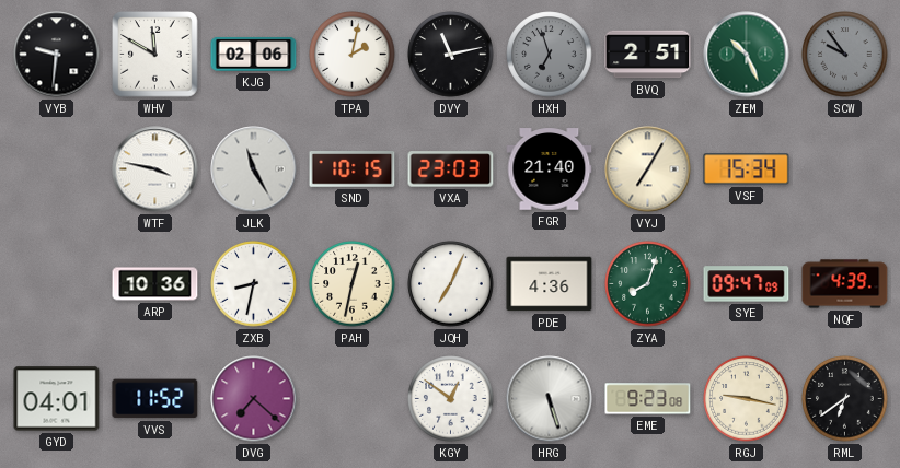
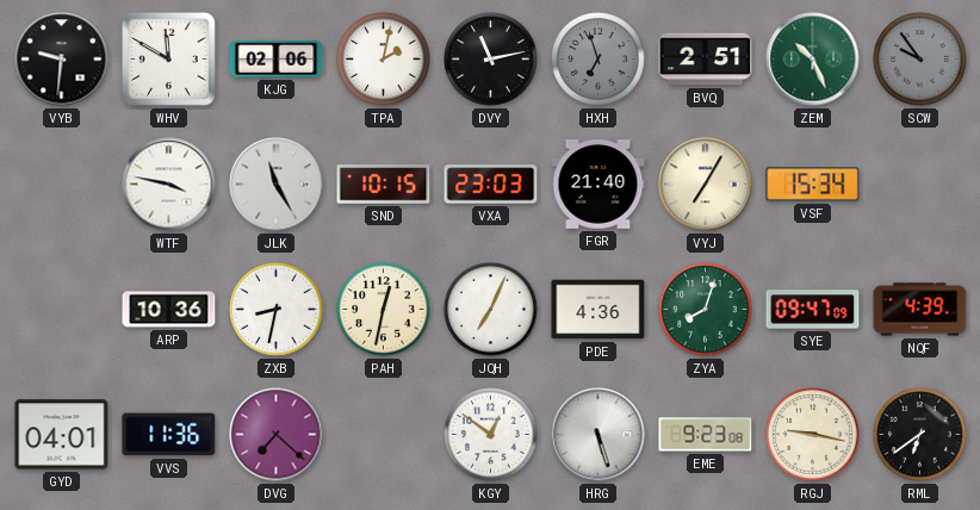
VVS: 11:52 -> 11:36 (169, 435)
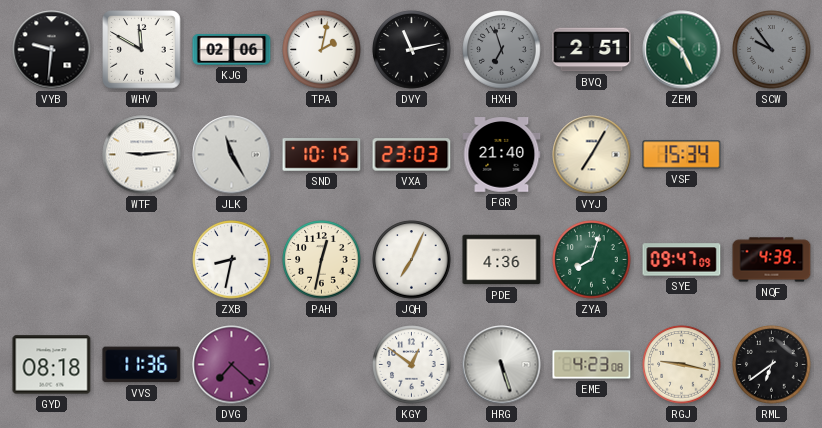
WTF: 3:47 -> 9:14 (142, 155)
ARP: 10:36 -> none (169, 310)
GYD: 04:01 -> 08:18 (52, 365)
EME: 9:23 -> 4:23 (592, 365)
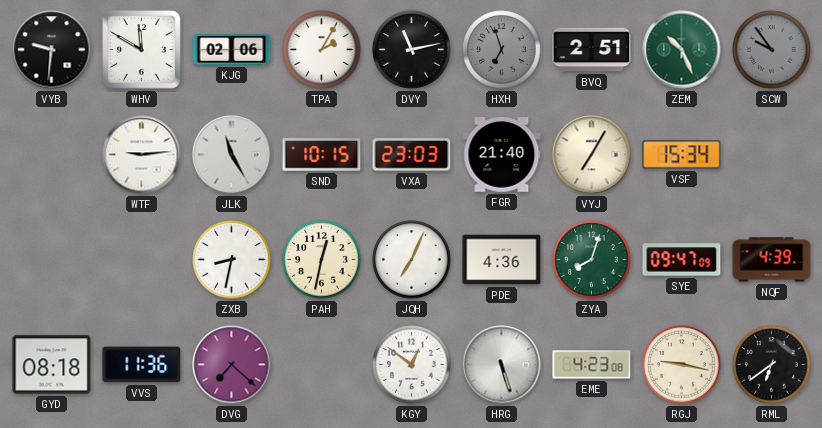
TPA: 2:02 -> 2:05 (322, 50)
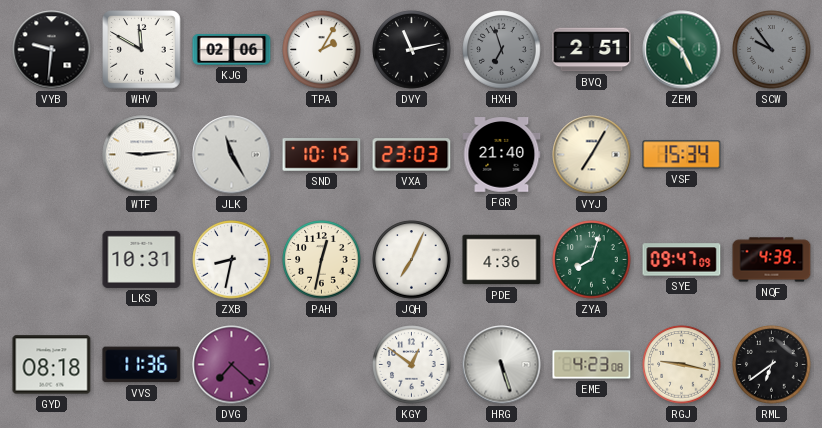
LKS: none -> 10:31 (142, 259)
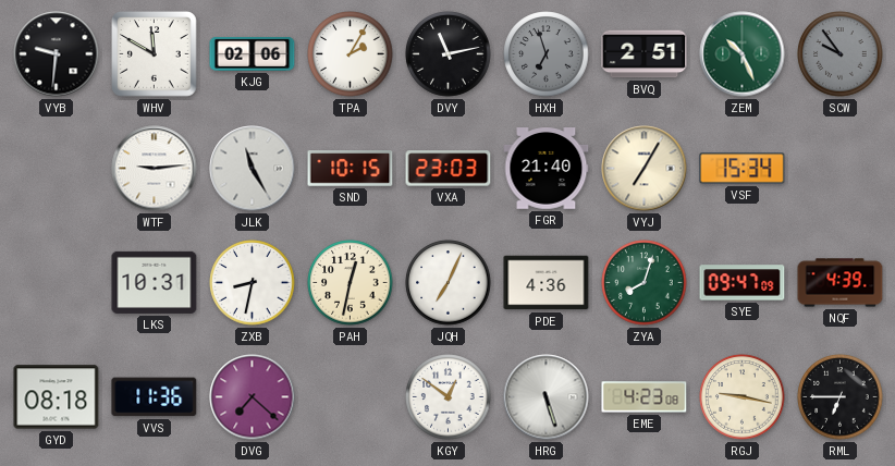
RML: 6:39 -> 6:45 (841, 397)
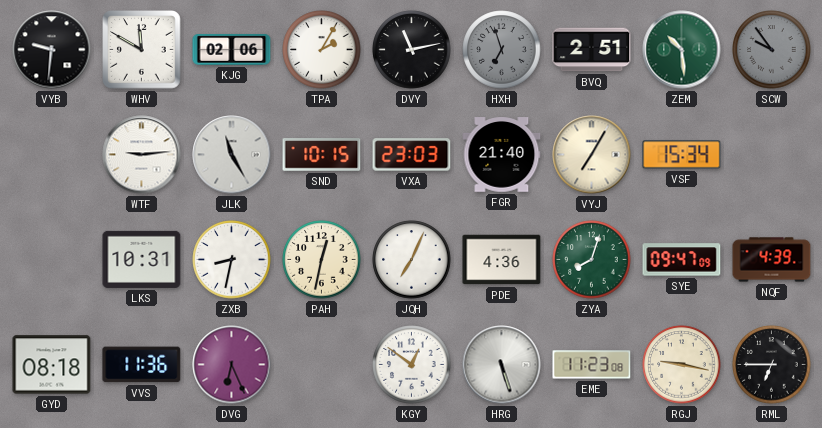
ZEM: 10:26 -> 10:29 (682, 50)
DVG: 7:22 -> 6:26 (232, 365)
EME: 4:23 -> 11:23 (592, 365)
